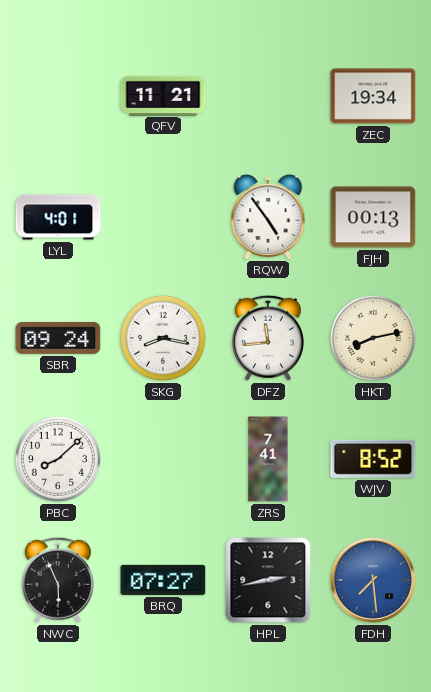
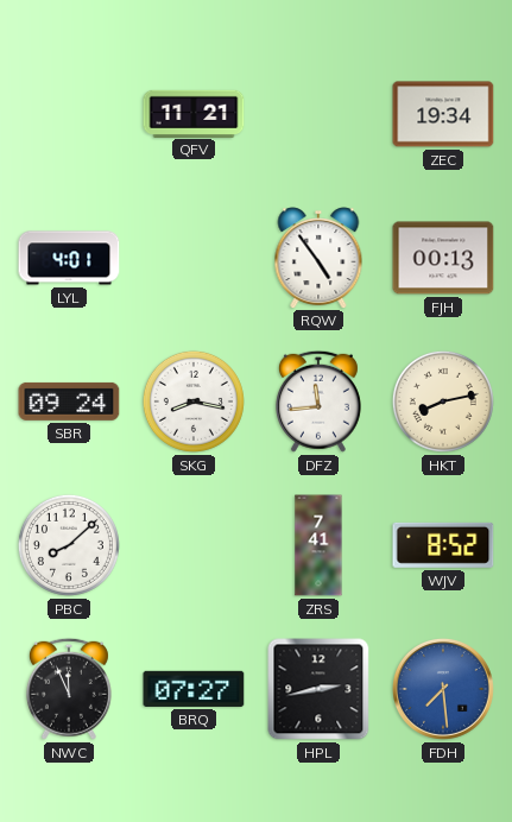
NWC: 5:56 -> 11:56 (69, 689)
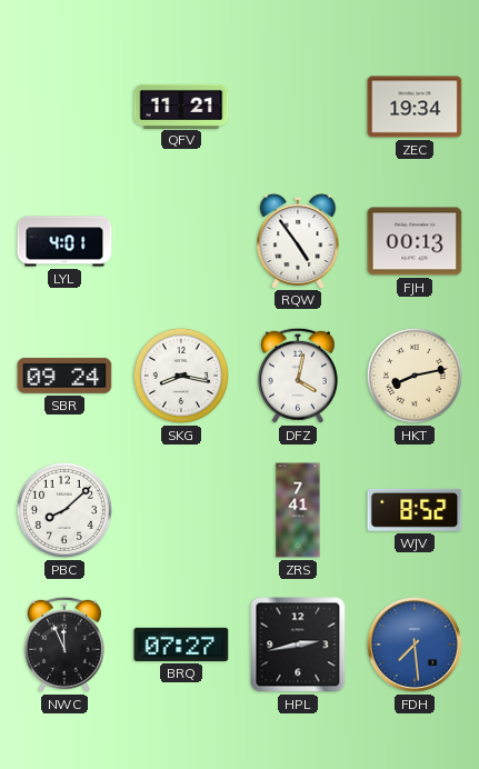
DFZ: 11:44 -> 4:02 (298, 376)
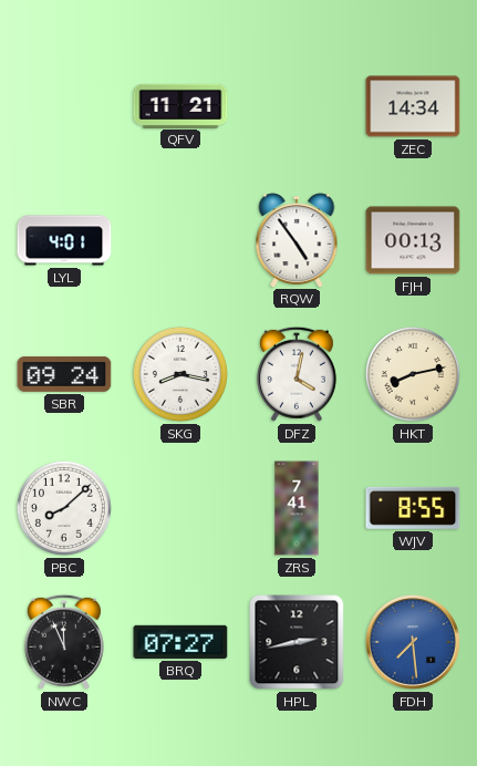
ZEC: 19:34 -> 14:34 (413, 106)
WJV: 8:52 -> 8:55 (413, 508)
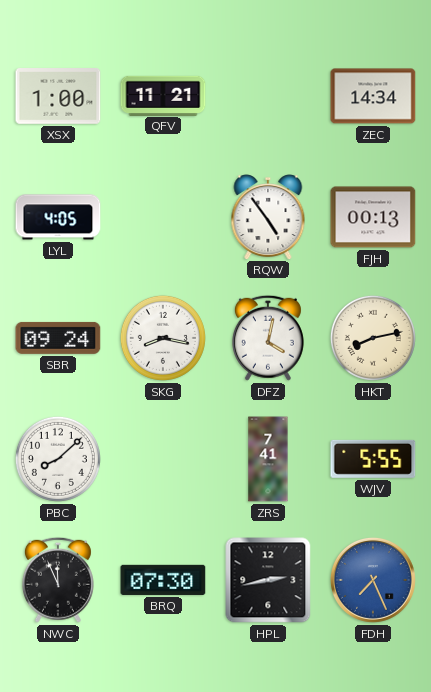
XSX: none -> 1:00 (58, 97)
LYL: 4:01 -> 4:05 (58, 217)
WJV: 8:55 -> 5:55 (373, 459)
BRQ: 07:27 -> 07:30 (163, 580)
FDH: 7:29 -> 7:26 (373, 580)
